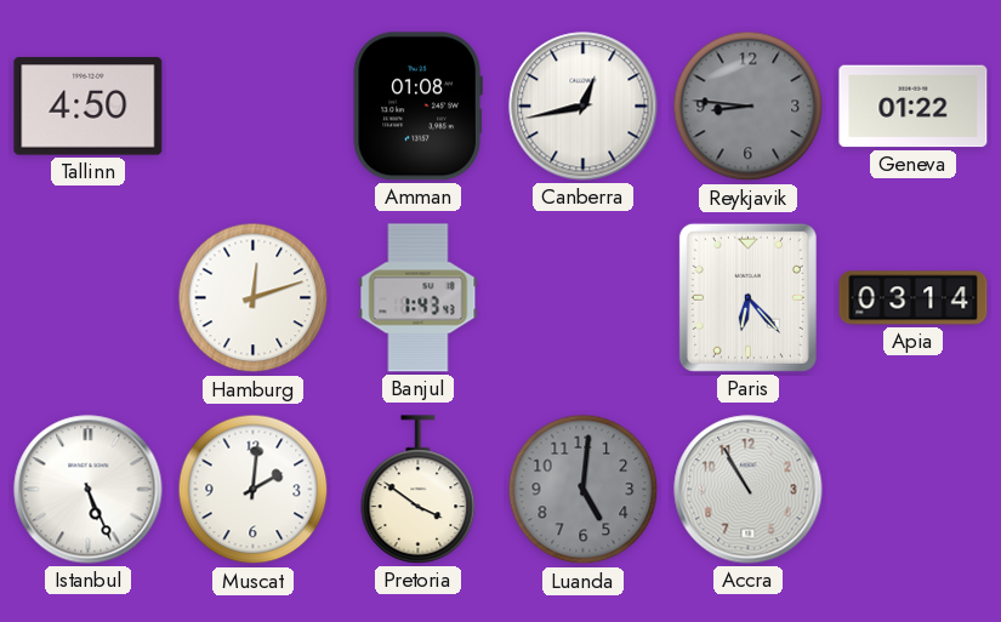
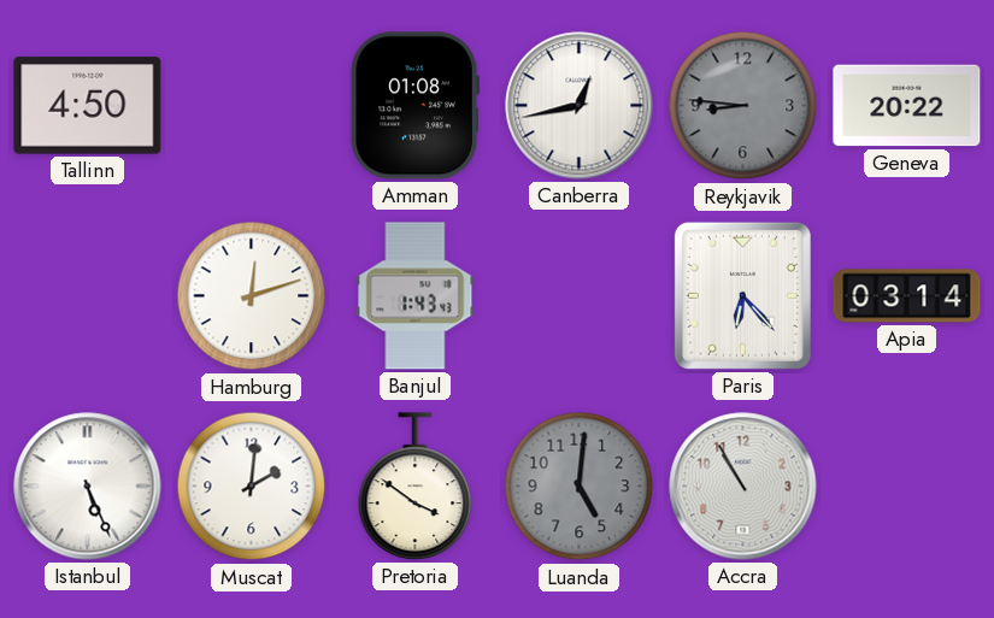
Geneva: 01:22 -> 20:22 (907, 106)
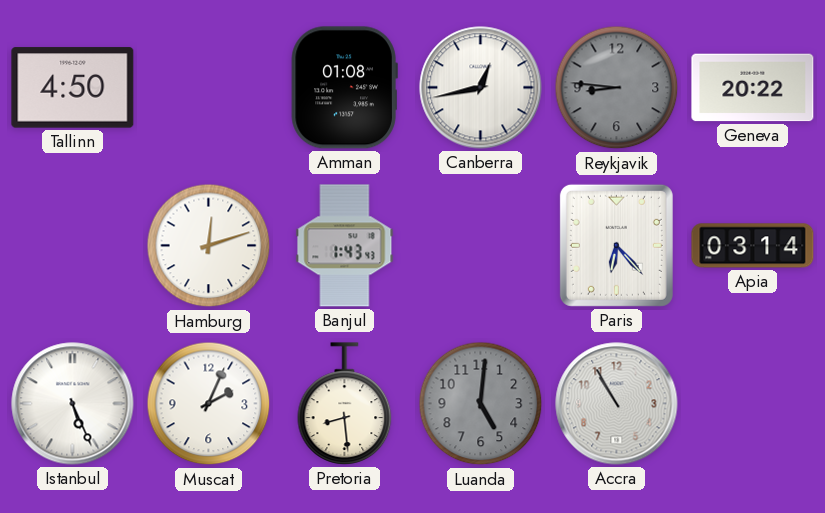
Muscat: 2:01 -> 2:04 (209, 404)
Pretoria: 3:51 -> 8:29 (345, 404)
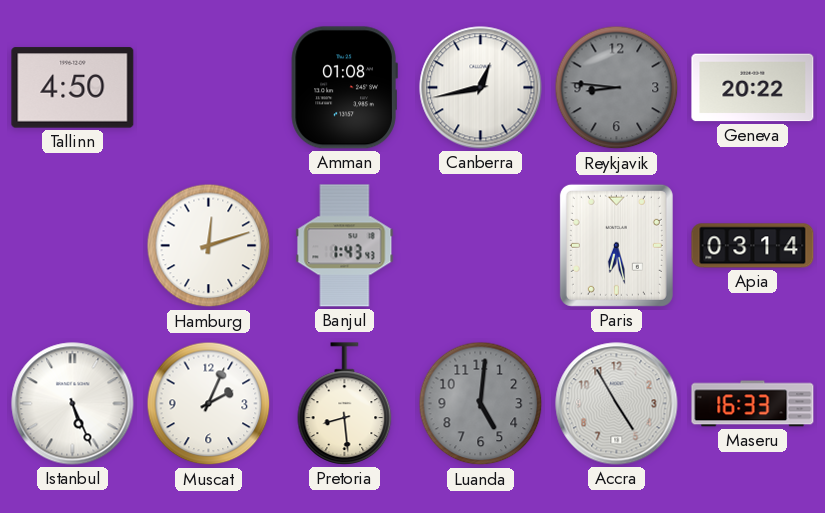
Paris: 6:23 -> 6:28 (616, 245)
Accra: 10:55 -> 4:55 (617, 404)
Maseru: none -> 16:33 (753, 404)
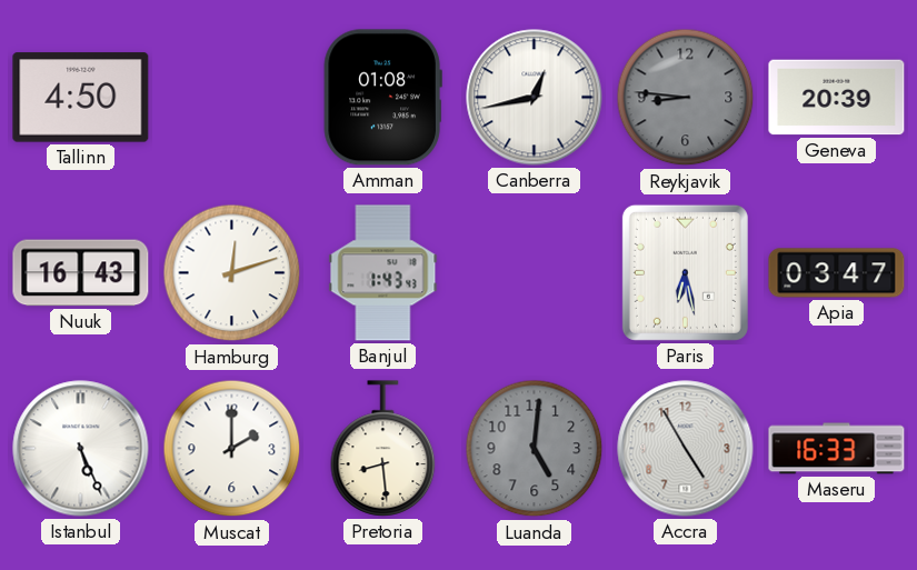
Geneva: 20:22 -> 20:39 (837, 98)
Nuuk: none -> 16:43 (81, 273)
Apia: 03:14 -> 03:47 (837, 273)
Muscat: 2:04 -> 2:00 (232, 449)
